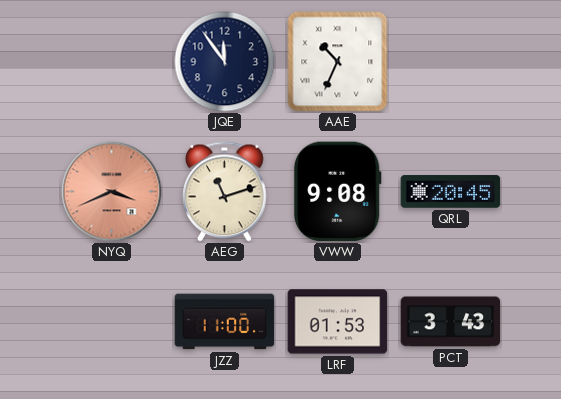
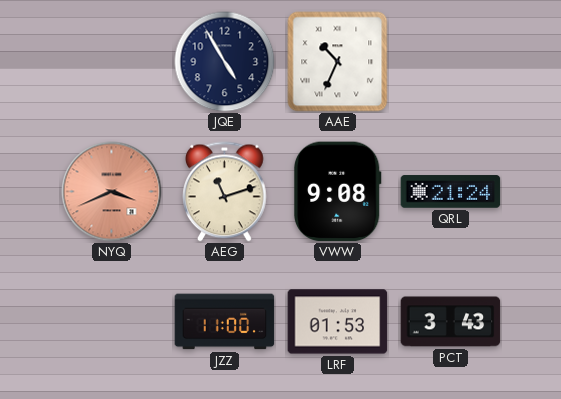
JQE: 11:54 -> 4:55 (225, 62)
QRL: 20:45 -> 21:24 (451, 192)
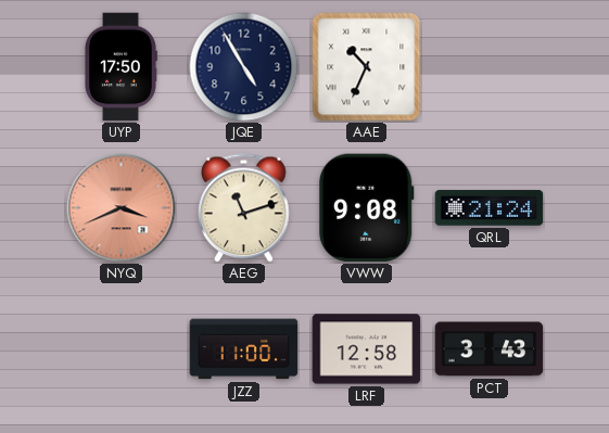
UYP: none -> 17:50 (120, 67)
LRF: 01:53 -> 12:58 (367, 349)
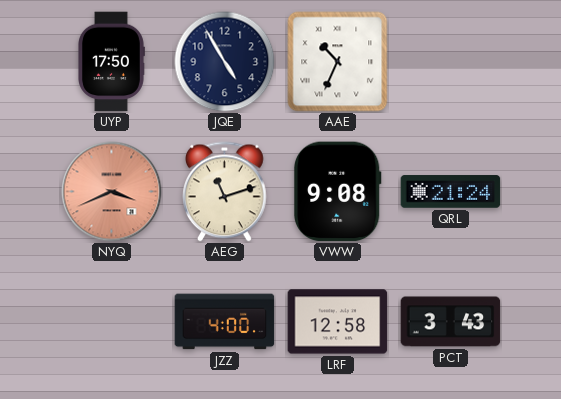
JZZ: 11:00 -> 4:00 (225, 322)
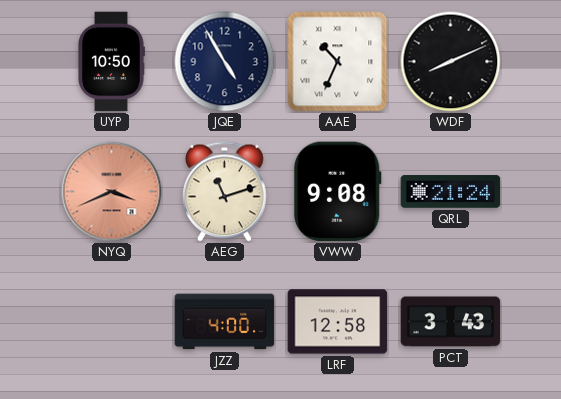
UYP: 17:50 -> 10:50 (111, 62)
WDF: none -> 8:11 (451, 62)
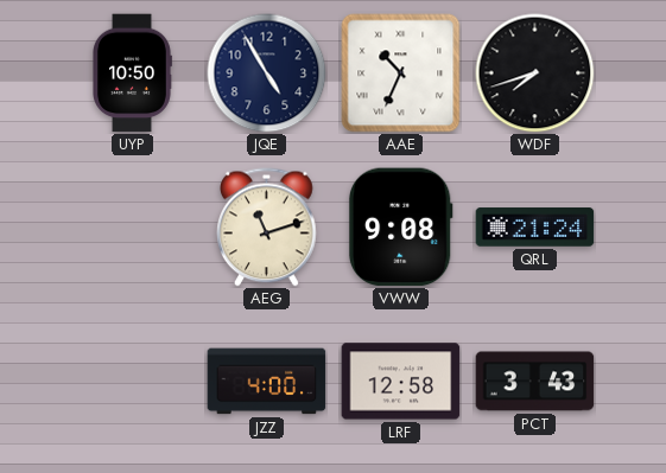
WDF: 8:11 -> 7:42 (535, 73)
NYQ: 3:41 -> none (112, 192)
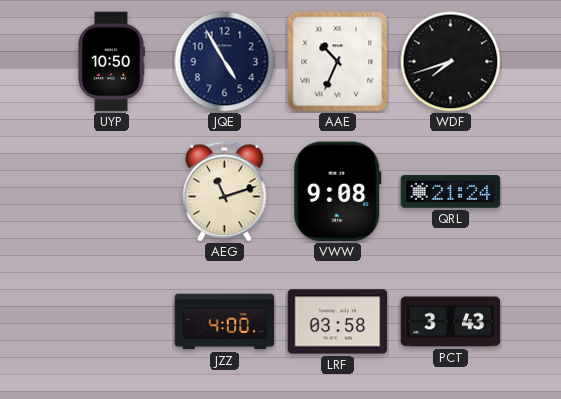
LRF: 12:58 -> 03:58 (338, 322)
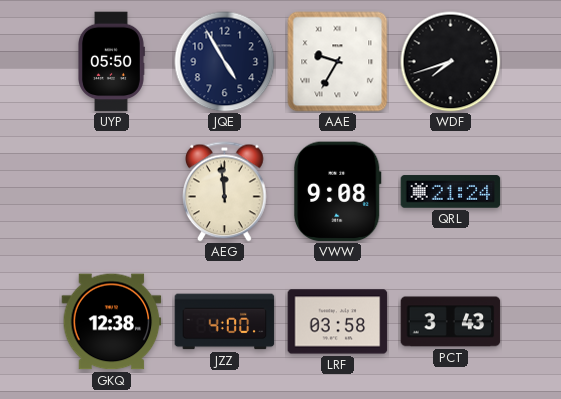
UYP: 10:50 -> 05:50 (111, 62)
AAE: 10:34 -> 9:35 (338, 62)
AEG: 11:12 -> 11:59 (225, 192)
GKQ: none -> 12:38 (112, 322)
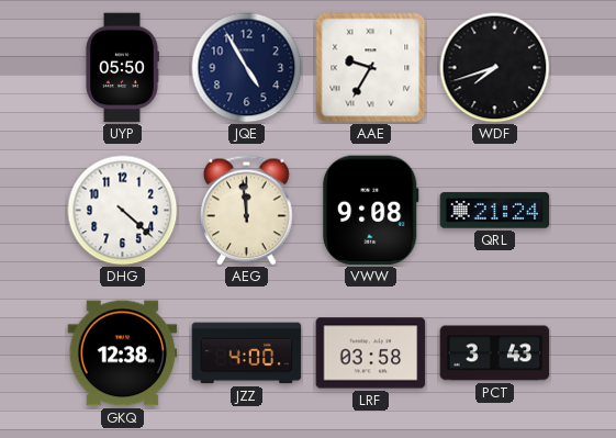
DHG: none -> 4:22 (123, 211)
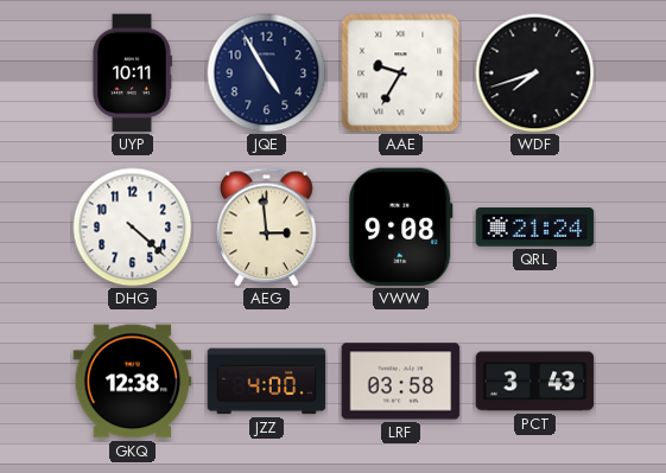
UYP: 05:50 -> 10:11 (132, 73)
AEG: 11:59 -> 2:59 (267, 228)
